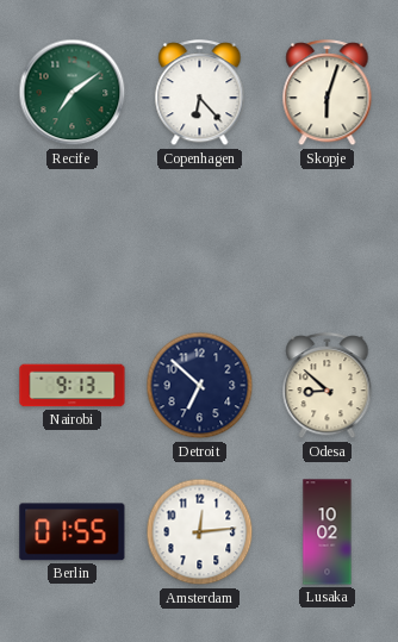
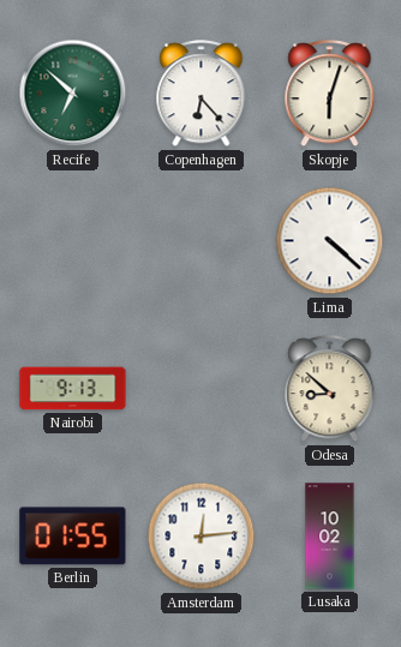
Recife: 7:09 -> 6:52 (73, 94)
Lima: none -> 4:22 (330, 241)
Detroit: 6:52 -> none (200, 386)
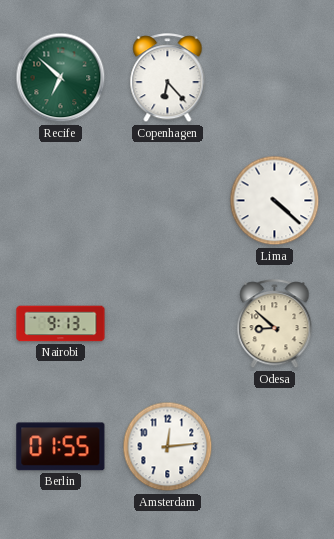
Skopje: 6:03 -> none (330, 94)
Lusaka: 10:02 -> none (330, 537)
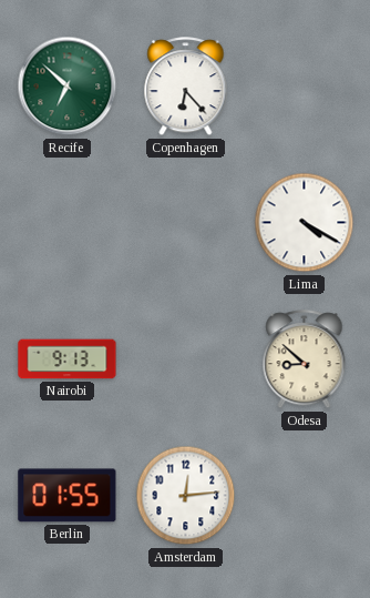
Lima: 4:22 -> 4:20 (305, 223)
